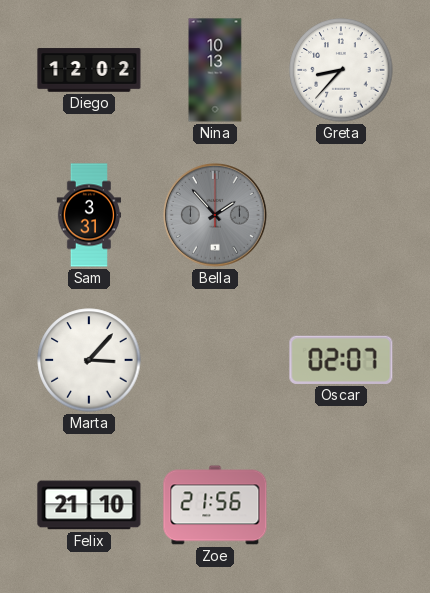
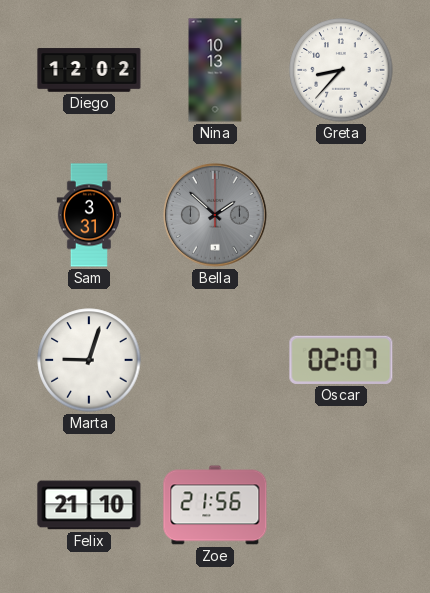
Bella: 1:53 -> 1:52 (215, 215)
Marta: 3:07 -> 9:03 (89, 360)
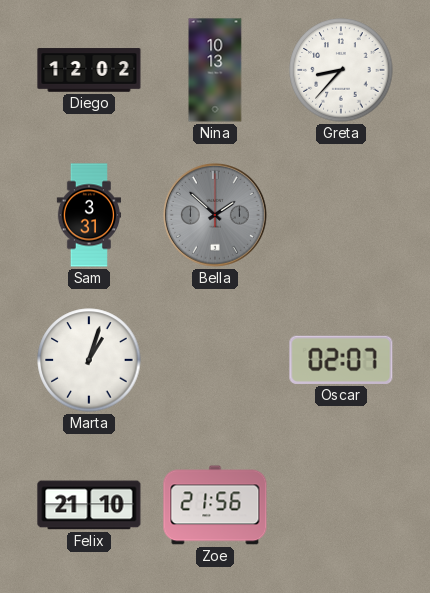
Marta: 9:03 -> 1:03 (89, 360)
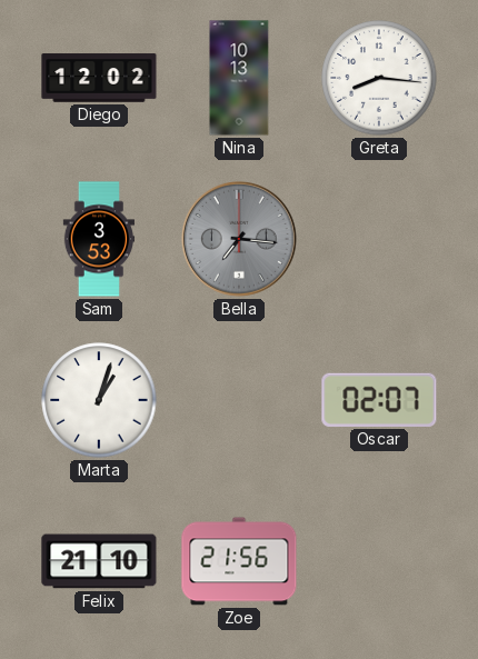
Greta: 8:37 -> 8:16 (379, 78)
Sam: 3:31 -> 3:53 (98, 239)
Bella: 1:52 -> 7:16 (239, 239)
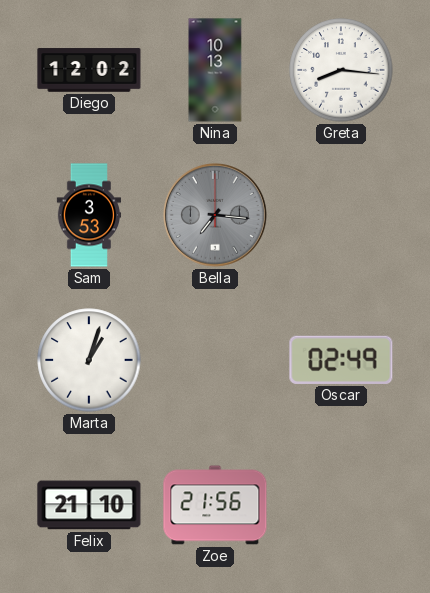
Oscar: 02:07 -> 02:49 (341, 360)
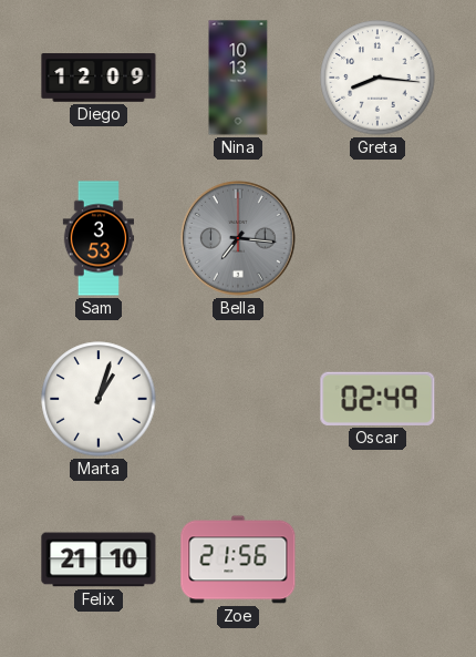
Diego: 12:02 -> 12:09 (99, 78)
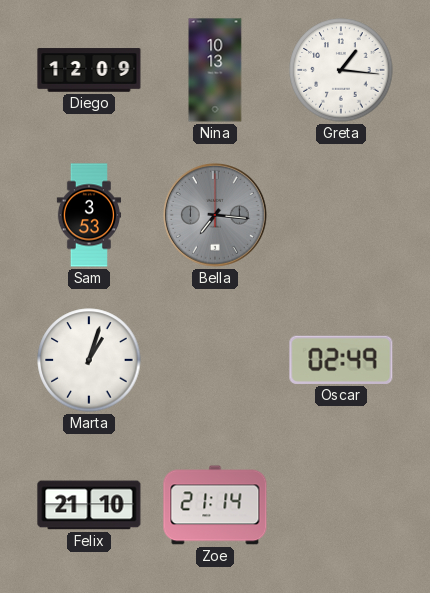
Greta: 8:16 -> 1:16 (341, 70)
Zoe: 21:56 -> 21:14 (215, 505)
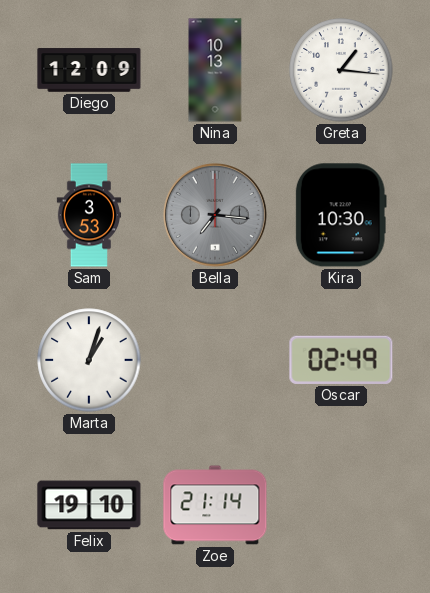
Kira: none -> 10:30 (341, 215)
Felix: 21:10 -> 19:10 (89, 505)
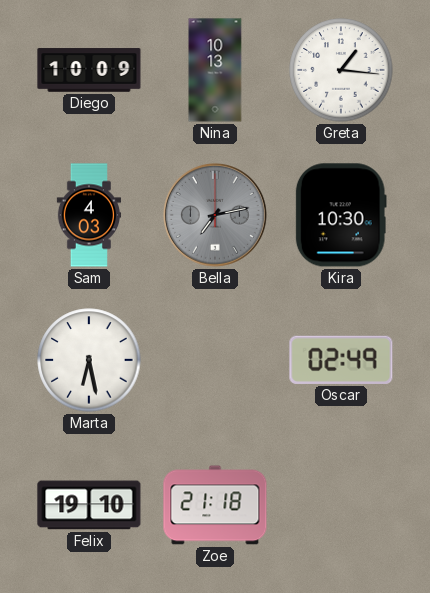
Diego: 12:09 -> 10:09 (89, 70)
Sam: 3:53 -> 4:03 (88, 215)
Bella: 7:16 -> 7:13 (215, 215)
Marta: 1:03 -> 6:28 (89, 360)
Zoe: 21:14 -> 21:18 (215, 505)
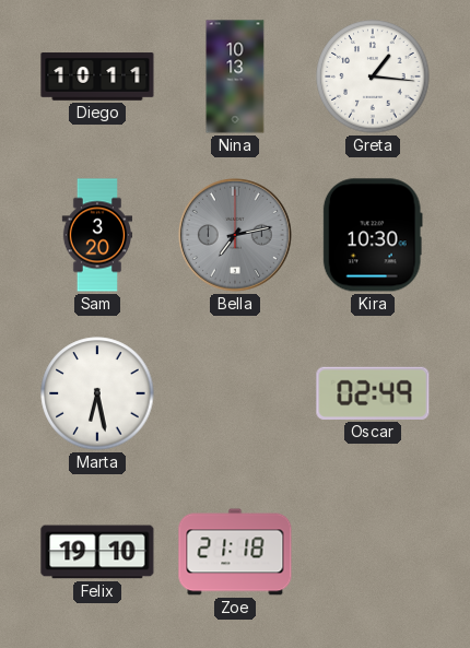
Diego: 10:09 -> 10:11 (97, 76)
Sam: 4:03 -> 3:20 (96, 235)
